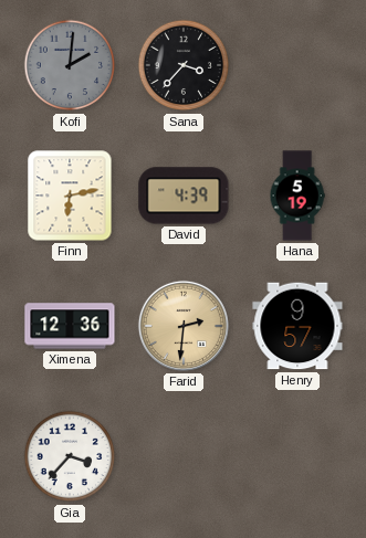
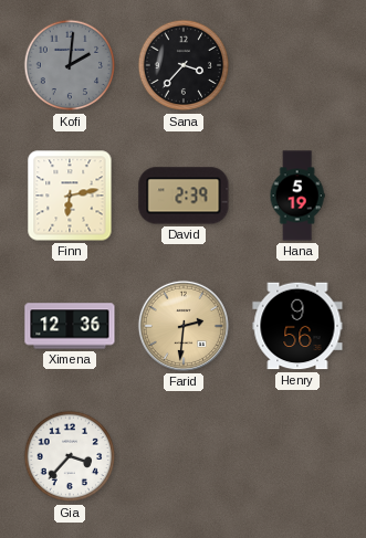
David: 4:39 -> 2:39 (184, 196)
Henry: 9:57 -> 9:56 (297, 326)
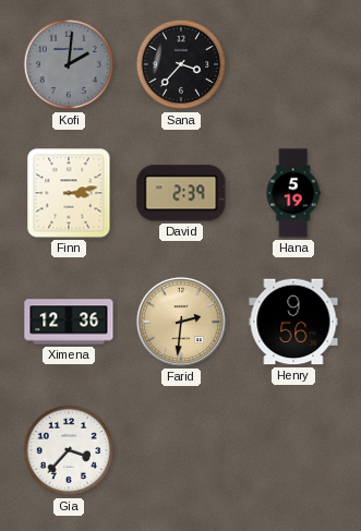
Finn: 6:13 -> 3:13 (69, 193)
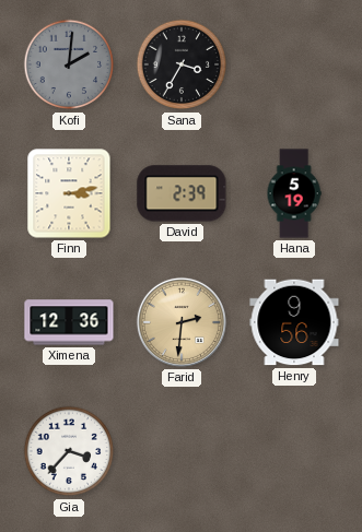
Sana: 3:37 -> 3:35 (182, 64)
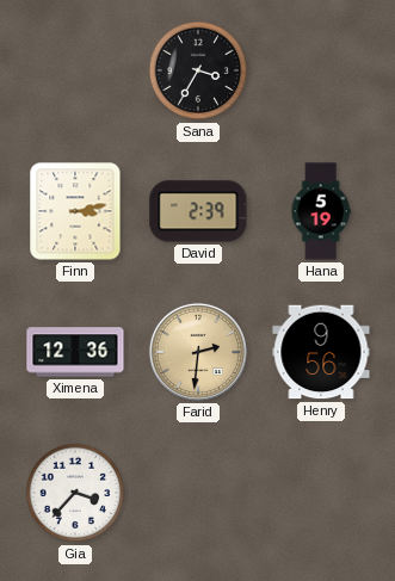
Kofi: 2:01 -> none (69, 64)
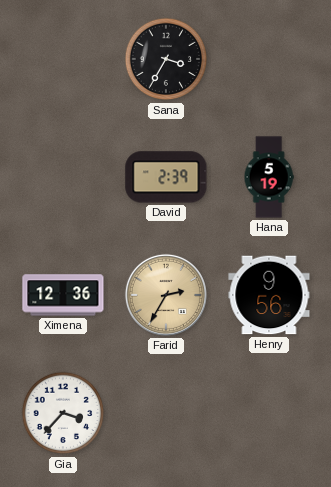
Finn: 3:13 -> none (75, 211)
Farid: 2:31 -> 2:35 (166, 295)
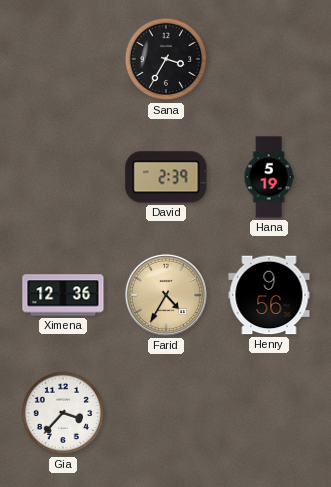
Farid: 2:35 -> 4:35 (166, 295)
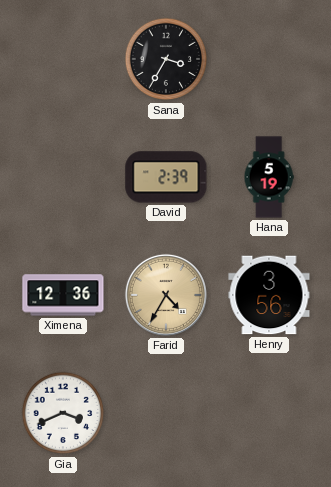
Henry: 9:56 -> 3:56 (269, 295)
Gia: 3:37 -> 3:41 (63, 413)
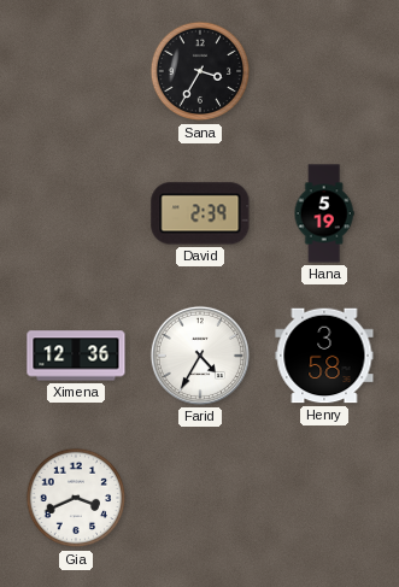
Farid dial: champagne -> white (200, 356)
Henry: 3:56 -> 3:58 (324, 356)
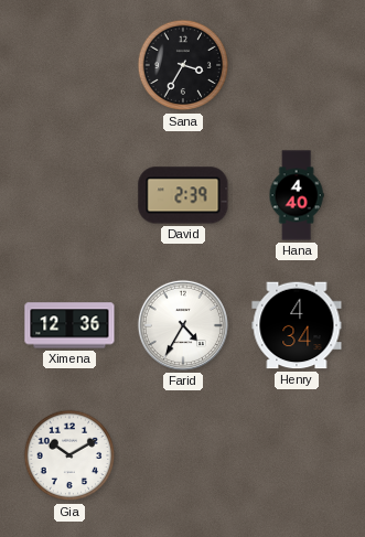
Hana: 5:19 -> 4:40 (297, 195)
Henry: 3:58 -> 4:34 (297, 325)
Gia: 3:41 -> 10:10 (69, 455)
